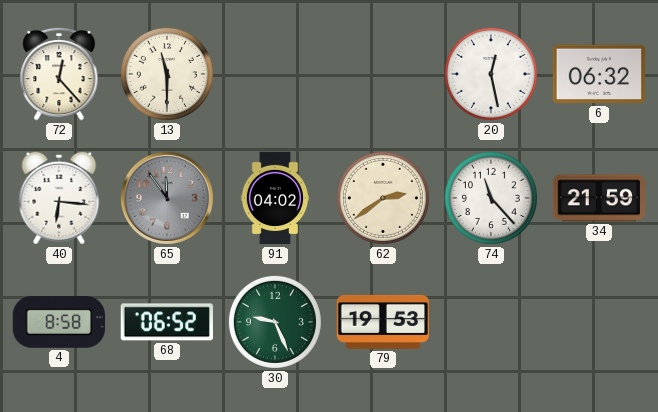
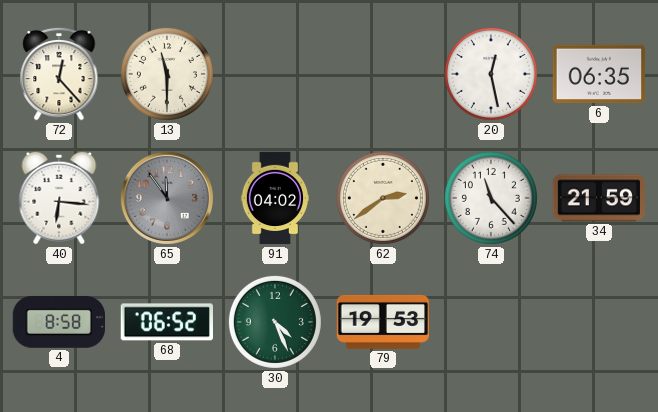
6: 06:32 -> 06:35 (598, 74)
30: 9:26 -> 4:26 (275, 322)
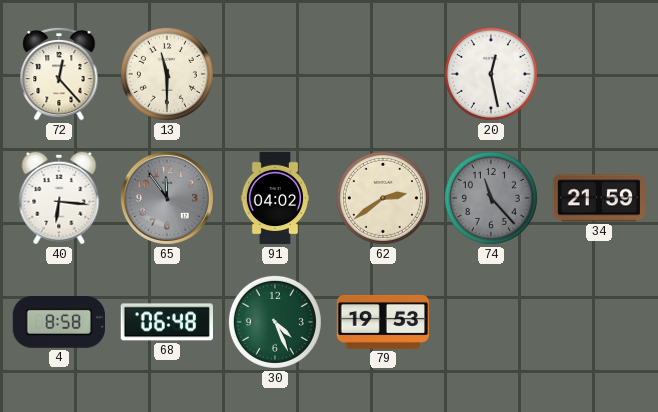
6: 06:35 -> none (598, 74)
74 dial: white -> grey (491, 198)
68: 06:52 -> 06:48 (167, 322)
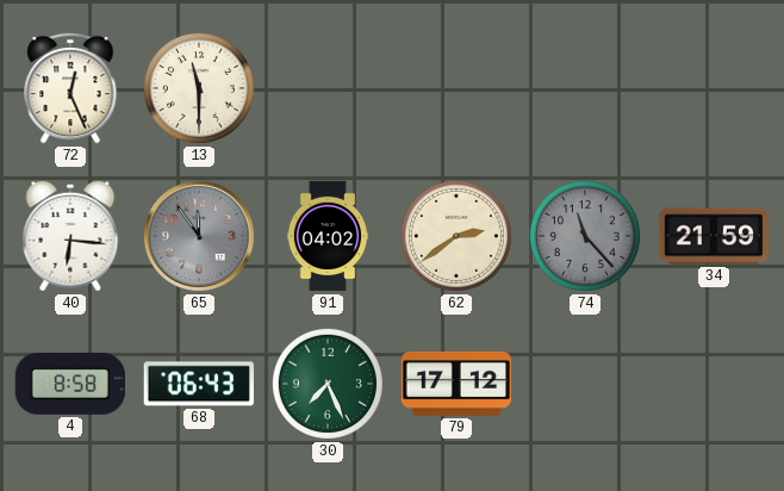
72: 12:23 -> 12:26 (70, 88)
20: 12:28 -> none (491, 74)
68: 06:48 -> 06:43 (199, 384)
30: 4:26 -> 7:26 (328, 384)
79: 19:53 -> 17:12 (456, 384)
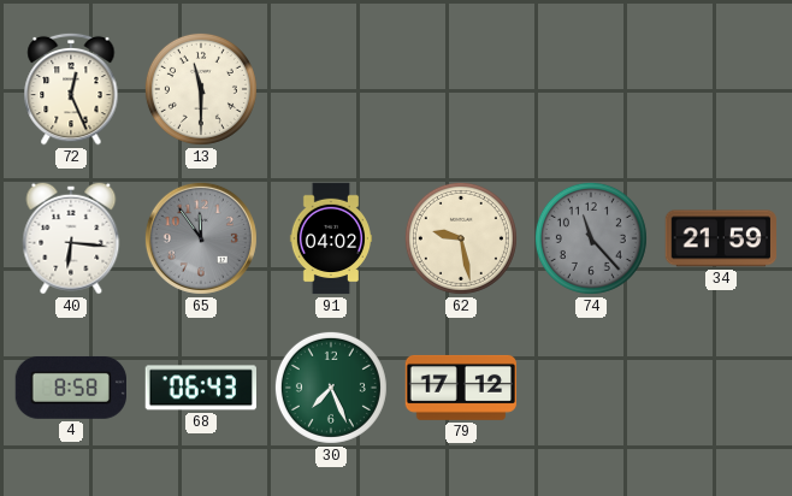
62: 2:39 -> 9:28 (461, 238)
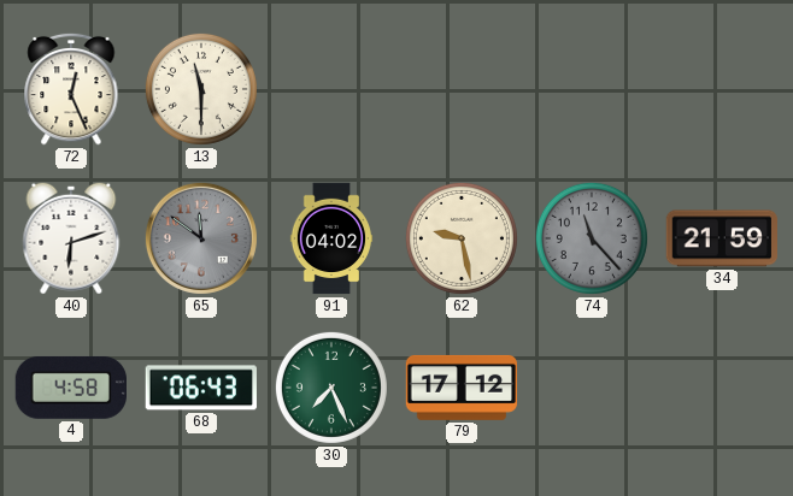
40: 6:16 -> 6:12 (71, 238)
65: 11:54 -> 11:51 (201, 238)
4: 8:58 -> 4:58 (70, 388)
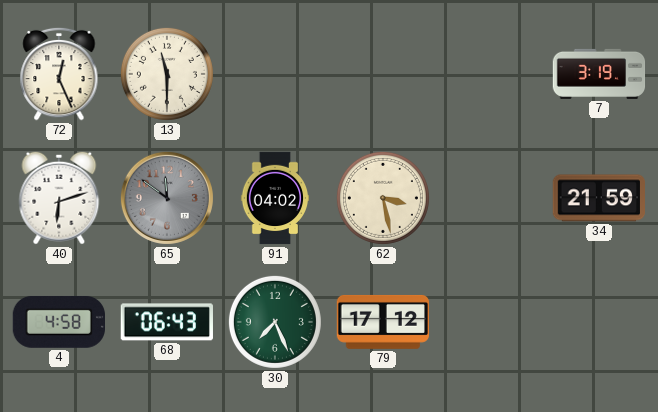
7: none -> 3:19 (599, 74)
62: 9:28 -> 3:28 (383, 198)
74: 11:23 -> none (592, 238)
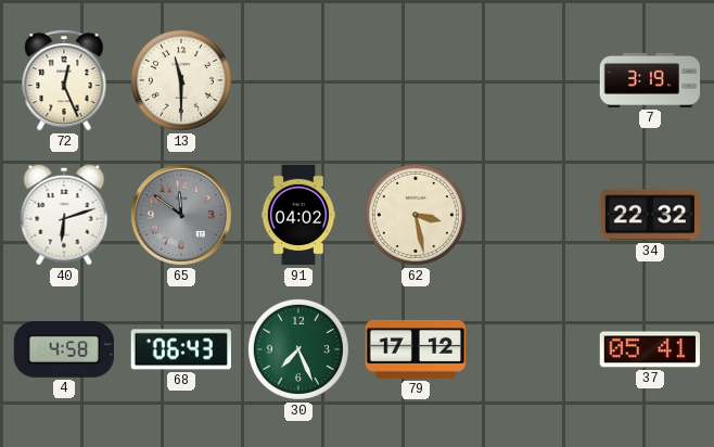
34: 21:59 -> 22:32 (649, 215)
37: none -> 05:41 (649, 349)
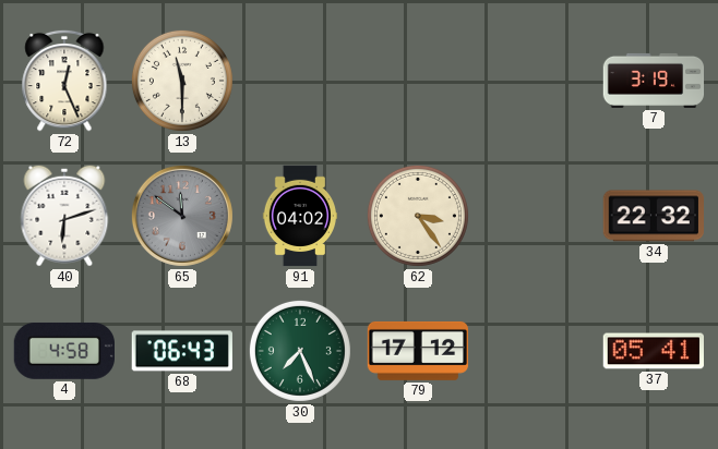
62: 3:28 -> 3:24 (418, 216)
